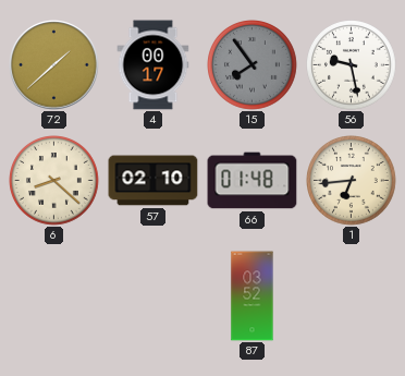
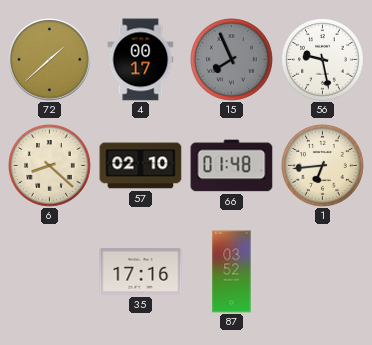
15: 7:54 -> 7:56 (232, 60)
35: none -> 17:16 (141, 272)
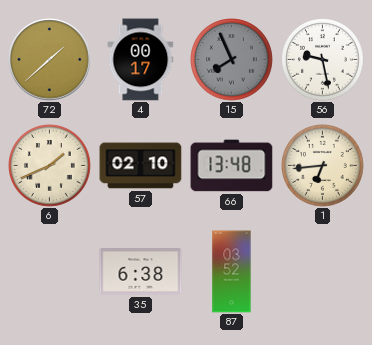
6: 8:22 -> 1:41 (50, 166)
66: 01:48 -> 13:48 (232, 166)
35: 17:16 -> 6:38 (141, 272)
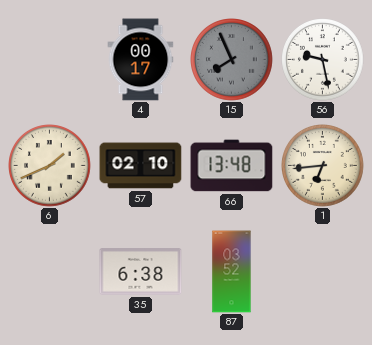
72: 1:38 -> none (50, 60)
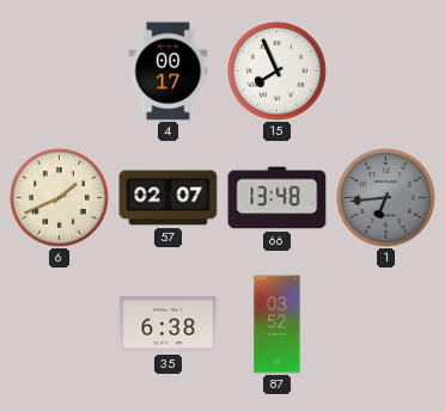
15 dial: grey -> white (278, 72)
56: 9:28 -> none (323, 60)
57: 02:10 -> 02:07 (169, 198)
1 dial: cream -> grey (386, 198)
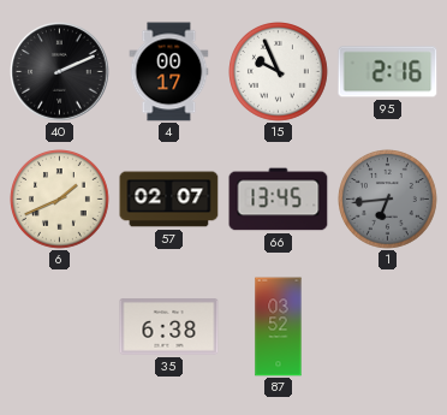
40: none -> 2:11 (60, 72)
15: 7:56 -> 9:56 (279, 72)
95: none -> 2:16 (388, 72)
66: 13:48 -> 13:45 (279, 200)
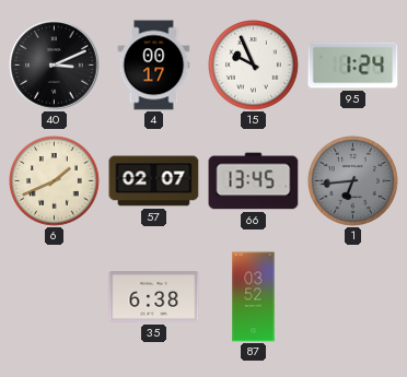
40: 2:11 -> 3:11 (55, 66)
95: 2:16 -> 1:24 (353, 66)
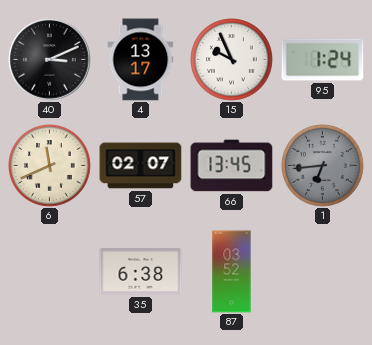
4: 00:17 -> 13:17 (141, 60)
6: 1:41 -> 11:41 (50, 166)
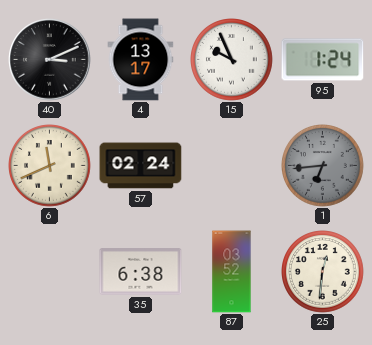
57: 02:07 -> 02:24 (141, 166)
66: 13:45 -> none (232, 166)
25: none -> 12:31 (323, 272)
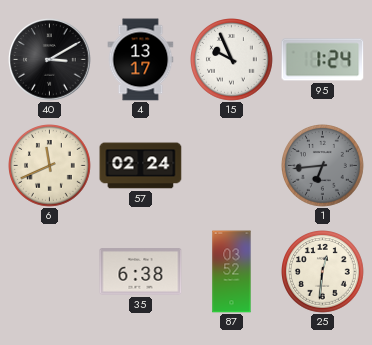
40: 3:11 -> 3:10 (50, 60)
